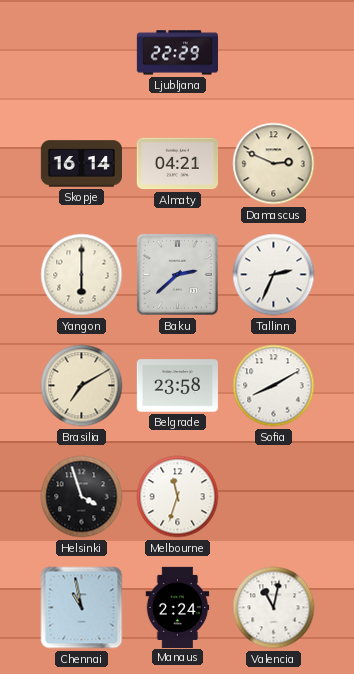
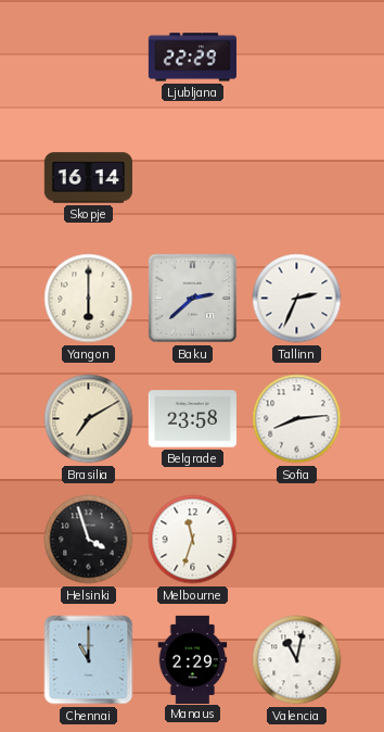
Almaty: 04:21 -> none (177, 164)
Damascus: 2:49 -> none (274, 164)
Sofia: 8:10 -> 8:14 (297, 419)
Chennai: 10:58 -> 11:00 (89, 660)
Manaus: 2:24 -> 2:29 (193, 659)
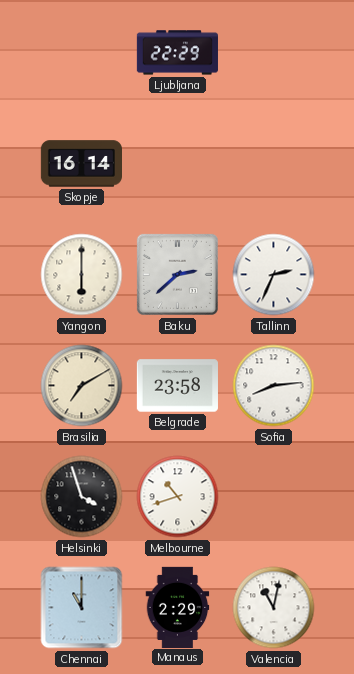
Melbourne: 11:33 -> 10:42 (178, 497)
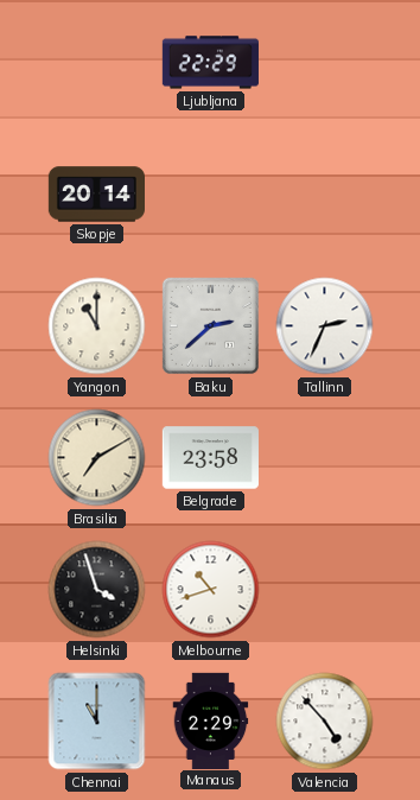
Skopje: 16:14 -> 20:14 (96, 195)
Yangon: 6:00 -> 11:00 (97, 326)
Sofia: 8:14 -> none (274, 386)
Valencia: 11:02 -> 4:53 (325, 722)
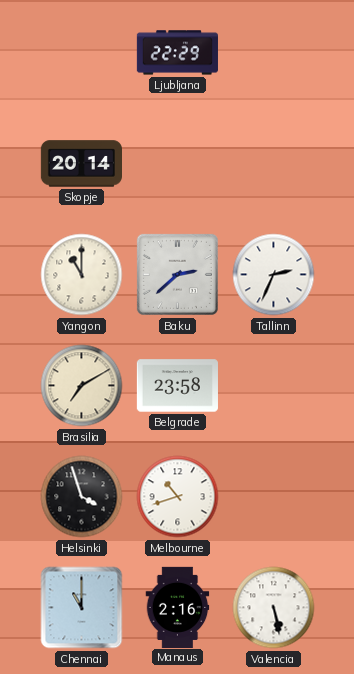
Manaus: 2:29 -> 2:16 (178, 607)
Valencia: 4:53 -> 5:28 (274, 608)
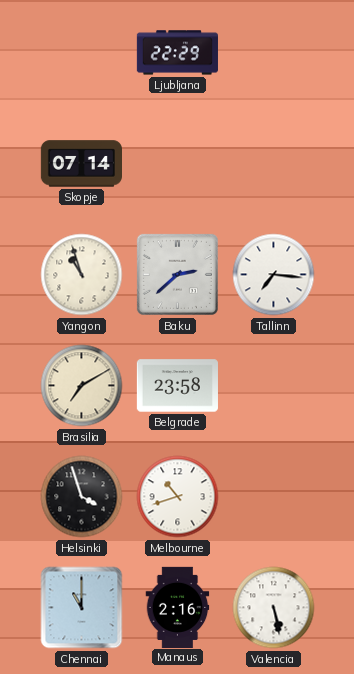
Skopje: 20:14 -> 07:14 (81, 164)
Yangon: 11:00 -> 10:57 (82, 275)
Tallinn: 2:34 -> 7:16 (274, 275)
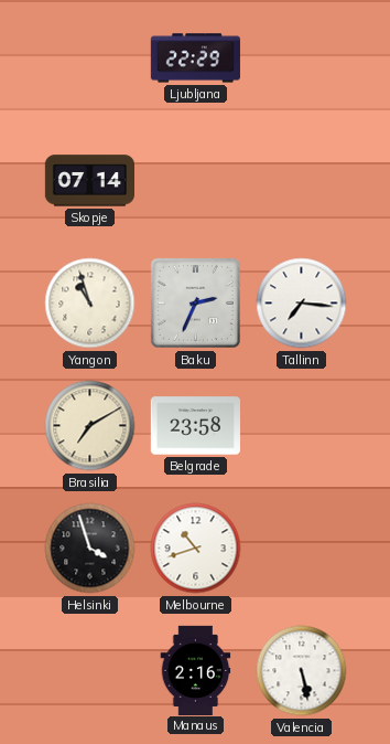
Baku: 2:38 -> 2:34 (195, 302)
Chennai: 11:00 -> none (82, 608)
